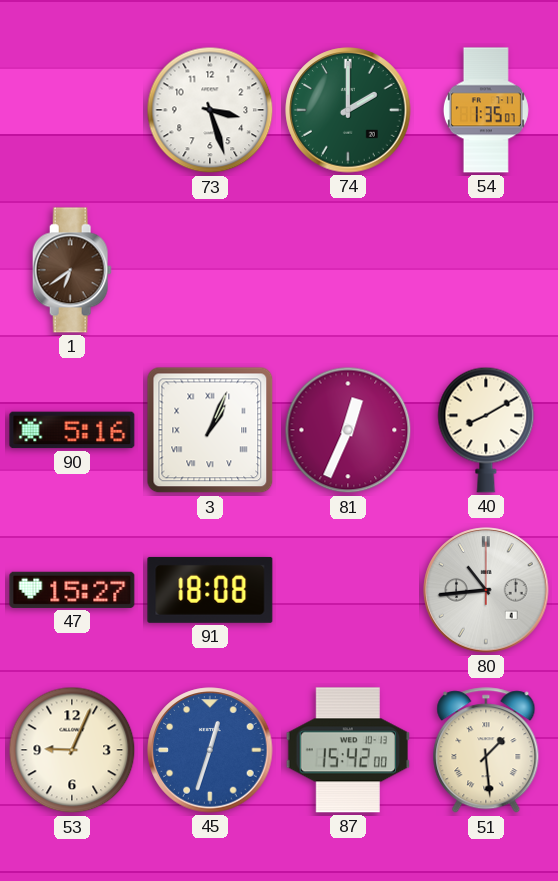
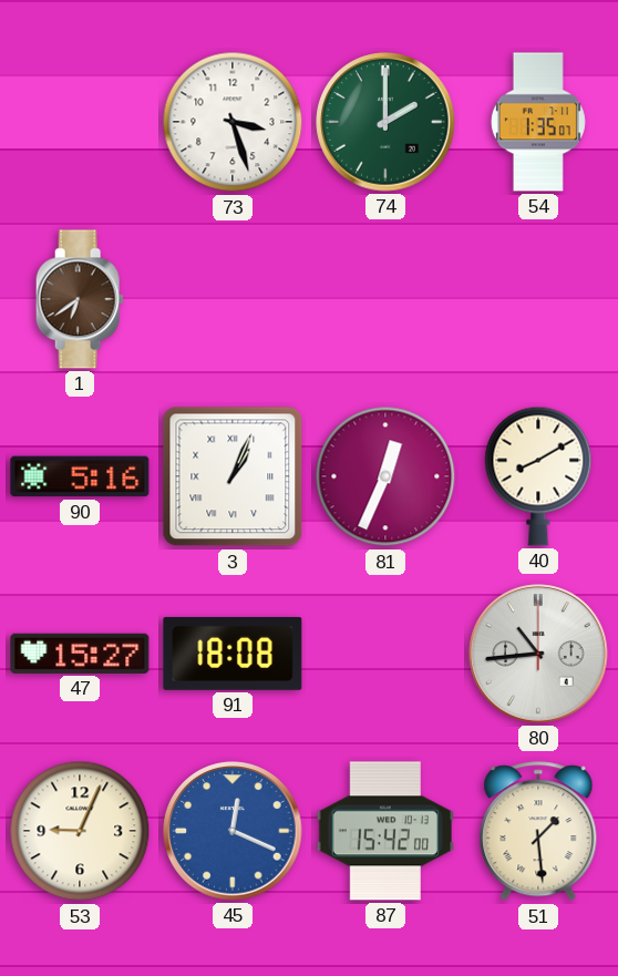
45: 12:33 -> 12:19 (233, 831)
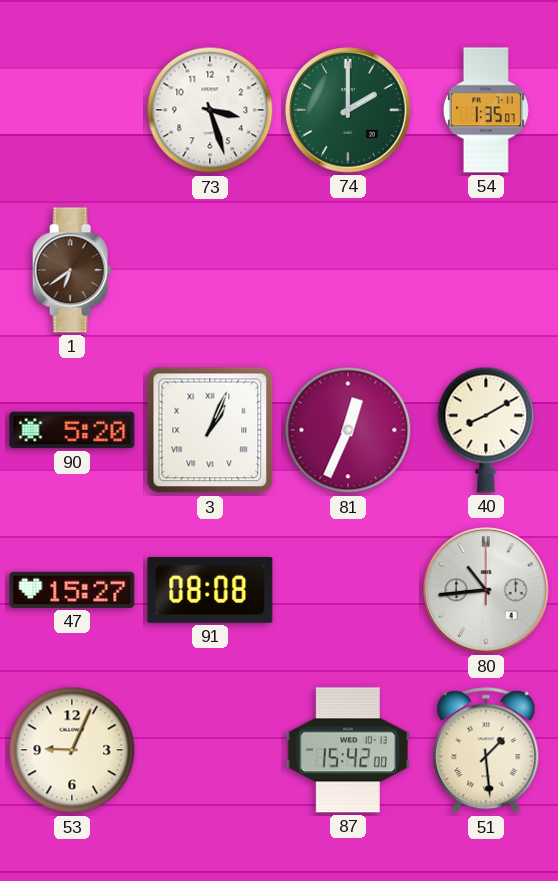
90: 5:16 -> 5:20 (72, 430)
91: 18:08 -> 08:08 (210, 590)
45: 12:19 -> none (233, 831)
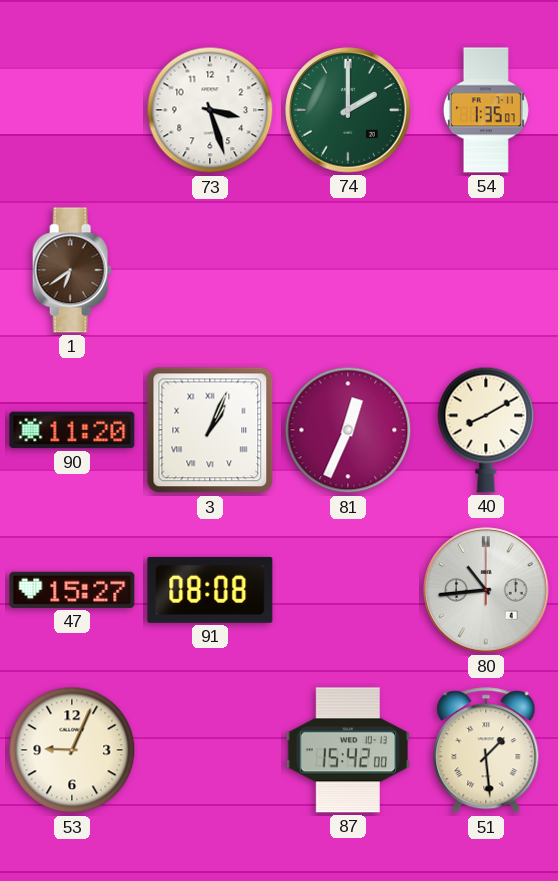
90: 5:20 -> 11:20 (72, 430)
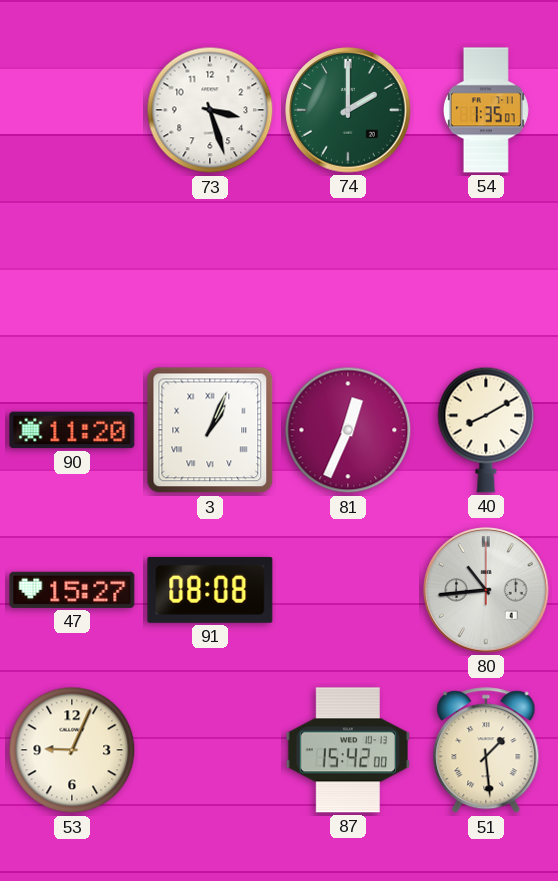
1: 6:39 -> none (72, 270)
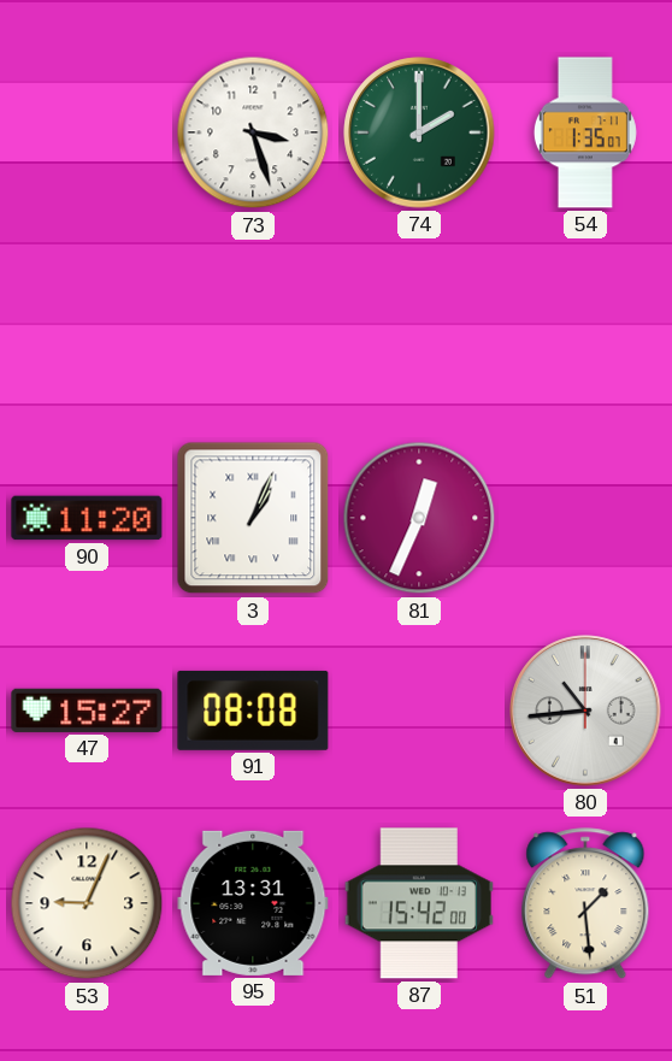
40: 8:10 -> none (486, 430)
95: none -> 13:31 (253, 903)
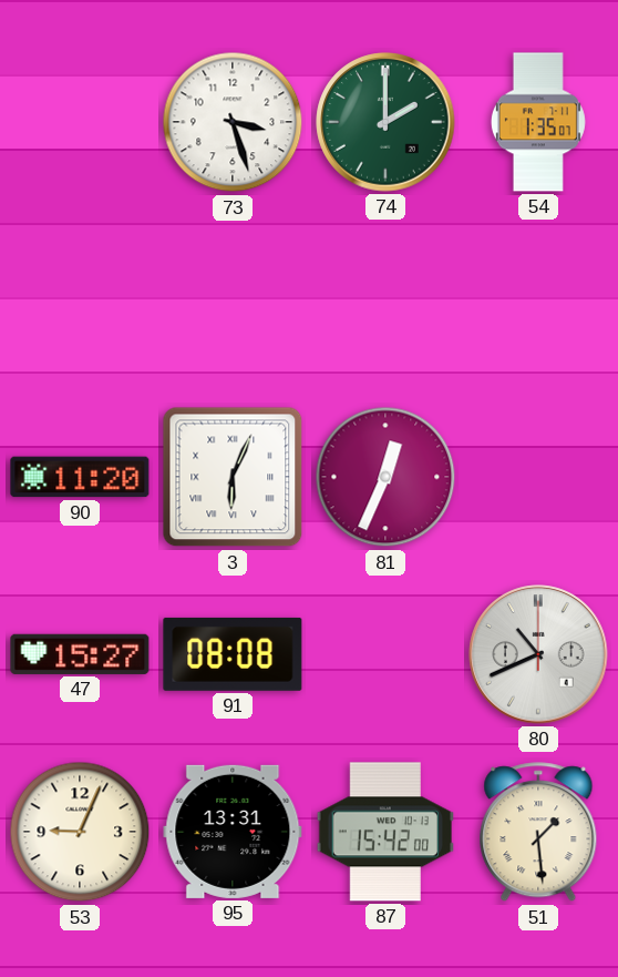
3: 1:04 -> 6:04 (233, 477)
80: 10:44 -> 10:41 (538, 654)
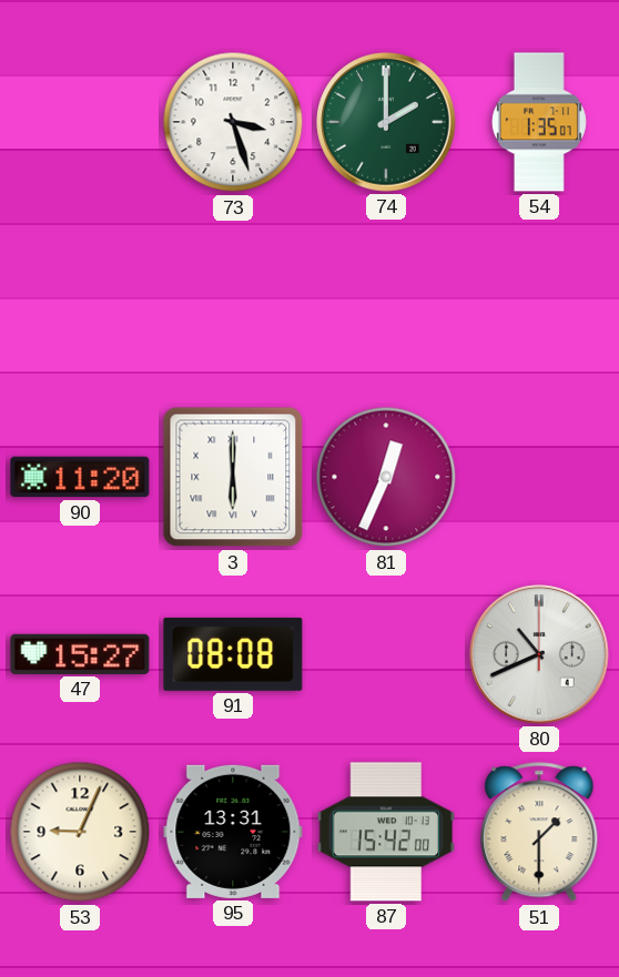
3: 6:04 -> 6:00 (233, 477)
51: 1:29 -> 1:30 (539, 833)
